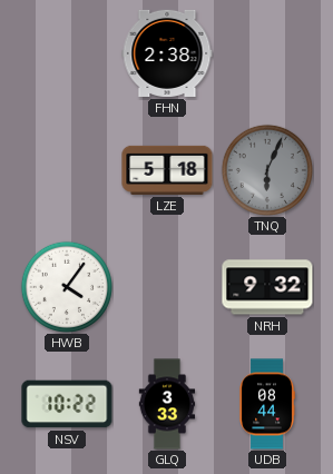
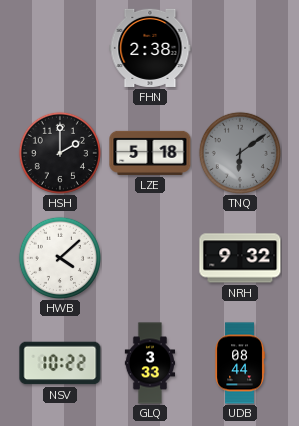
HSH: none -> 2:00 (60, 153)
TNQ: 6:04 -> 6:09 (240, 153)
HWB: 4:06 -> 4:08 (60, 258)
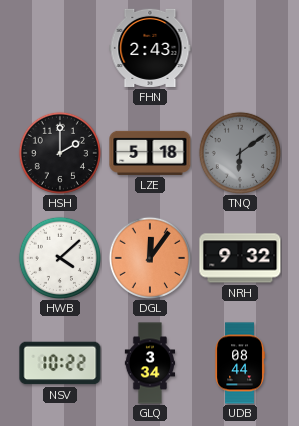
FHN: 2:38 -> 2:43 (150, 48)
DGL: none -> 12:06 (150, 258)
GLQ: 3:33 -> 3:34 (150, 363)
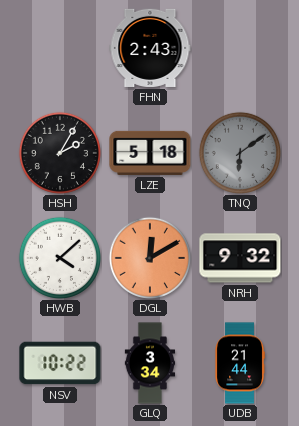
HSH: 2:00 -> 2:05 (60, 153)
DGL: 12:06 -> 12:10 (150, 258)
UDB: 08:44 -> 21:44 (240, 363)
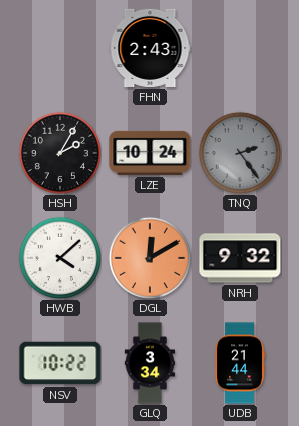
LZE: 5:18 -> 10:24 (150, 153)
TNQ: 6:09 -> 2:24 (240, 153)
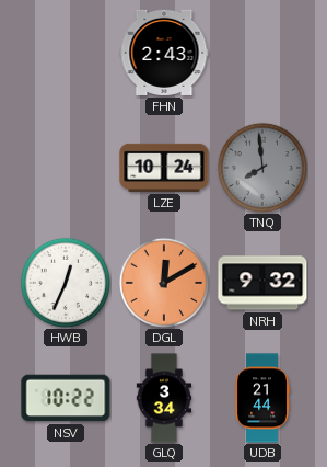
HSH: 2:05 -> none (60, 153)
TNQ: 2:24 -> 7:59 (262, 168)
HWB: 4:08 -> 12:34 (66, 283)
